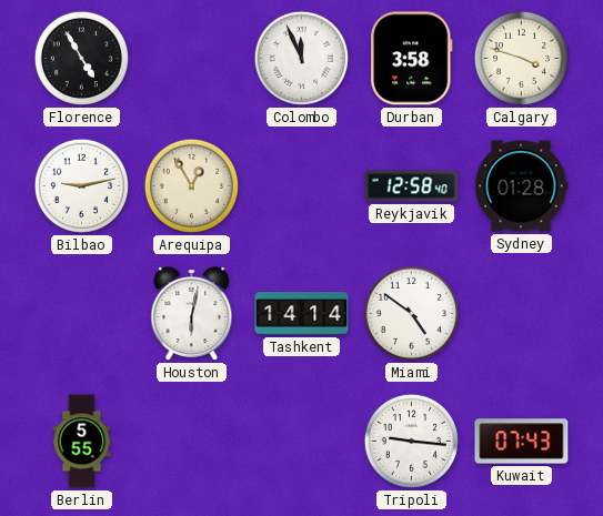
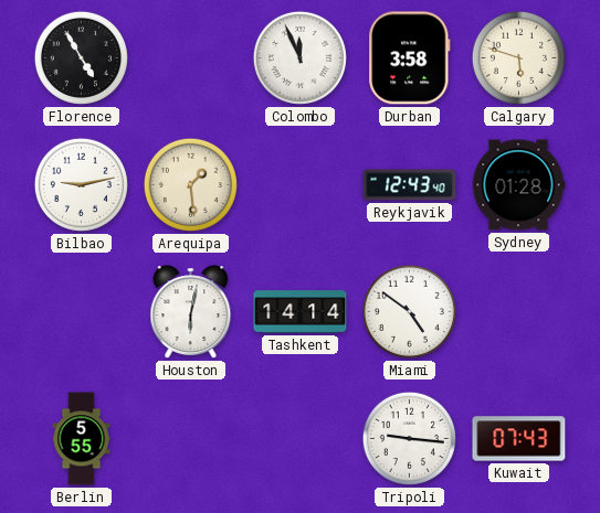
Calgary: 3:48 -> 5:48 (518, 57)
Arequipa: 12:55 -> 1:29 (190, 184)
Reykjavik: 12:58 -> 12:43 (410, 185)
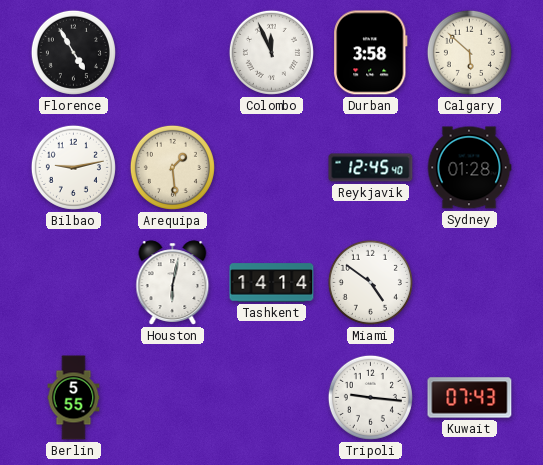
Calgary: 5:48 -> 5:52 (469, 52)
Reykjavik: 12:43 -> 12:45 (371, 168)
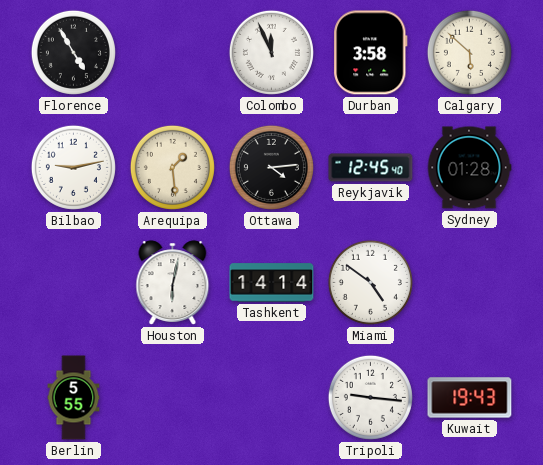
Ottawa: none -> 4:14 (271, 167)
Kuwait: 07:43 -> 19:43 (470, 398)
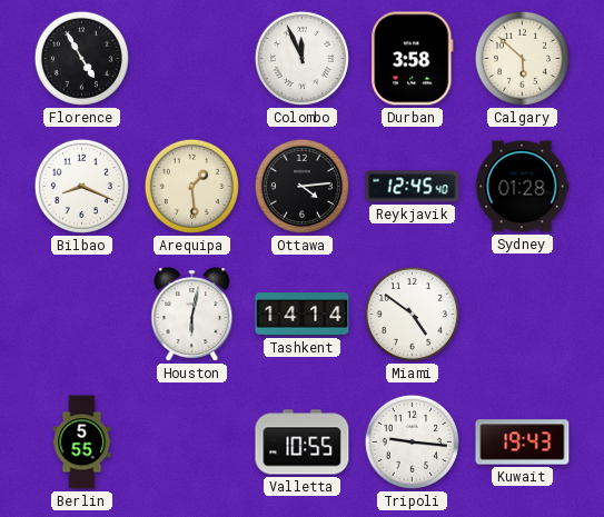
Bilbao: 9:13 -> 8:19 (81, 186)
Valletta: none -> 10:55 (303, 443)
